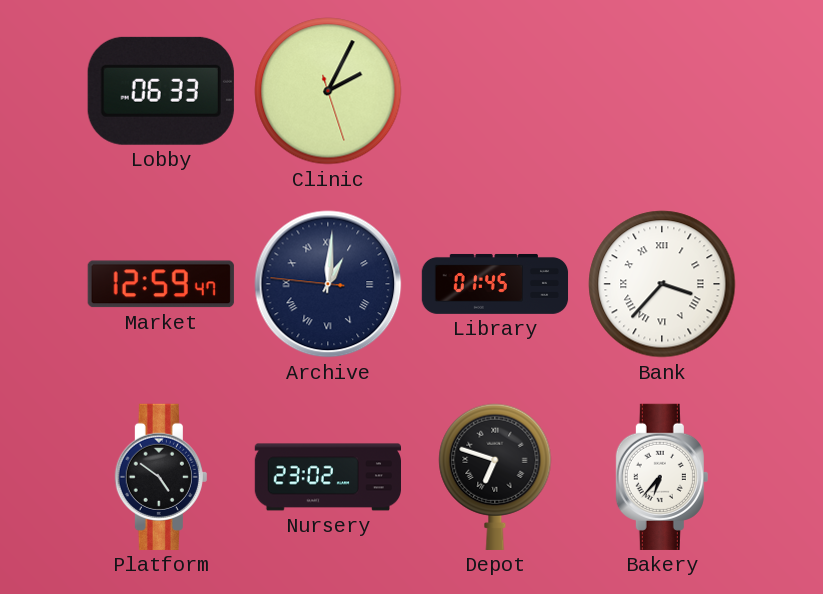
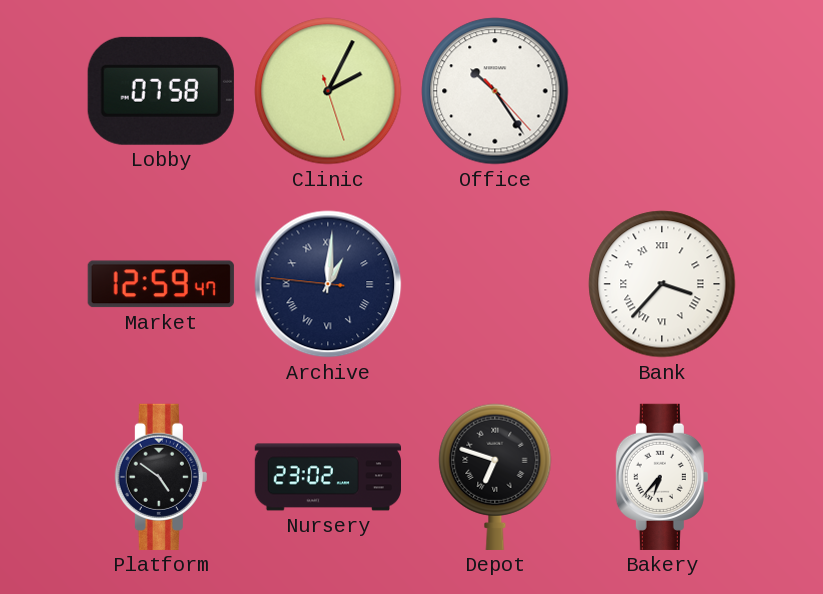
Lobby: 06:33 -> 07:58 (161, 91)
Office: none -> 10:24 (495, 91)
Library: 01:45 -> none (495, 284)
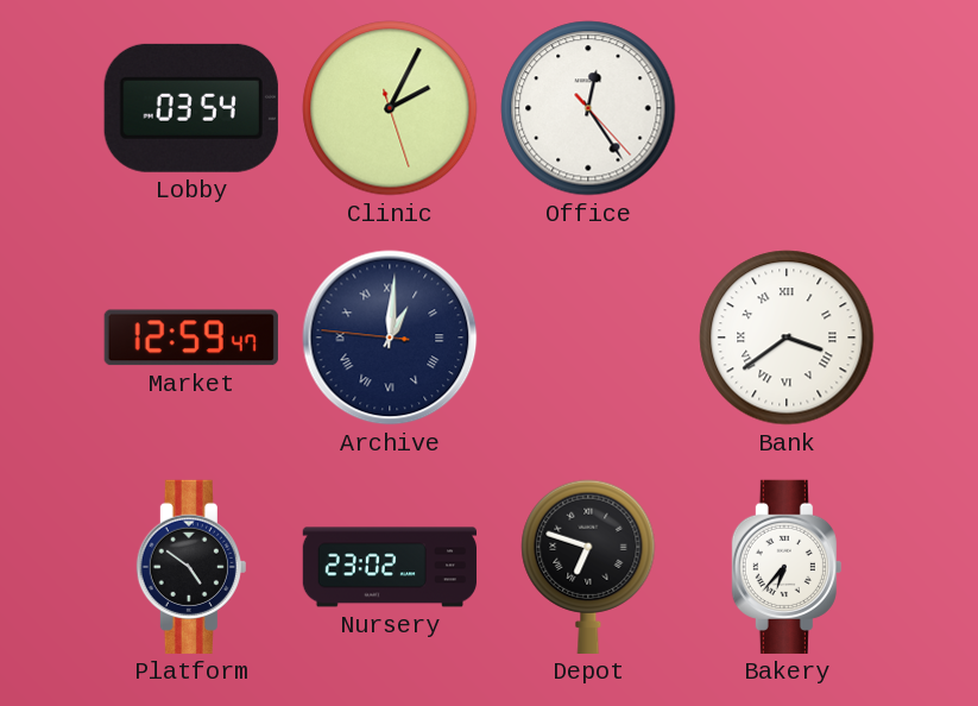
Lobby: 07:58 -> 03:54 (191, 108)
Office: 10:24 -> 12:24 (588, 108)
Bank: 3:37 -> 3:39 (787, 338)
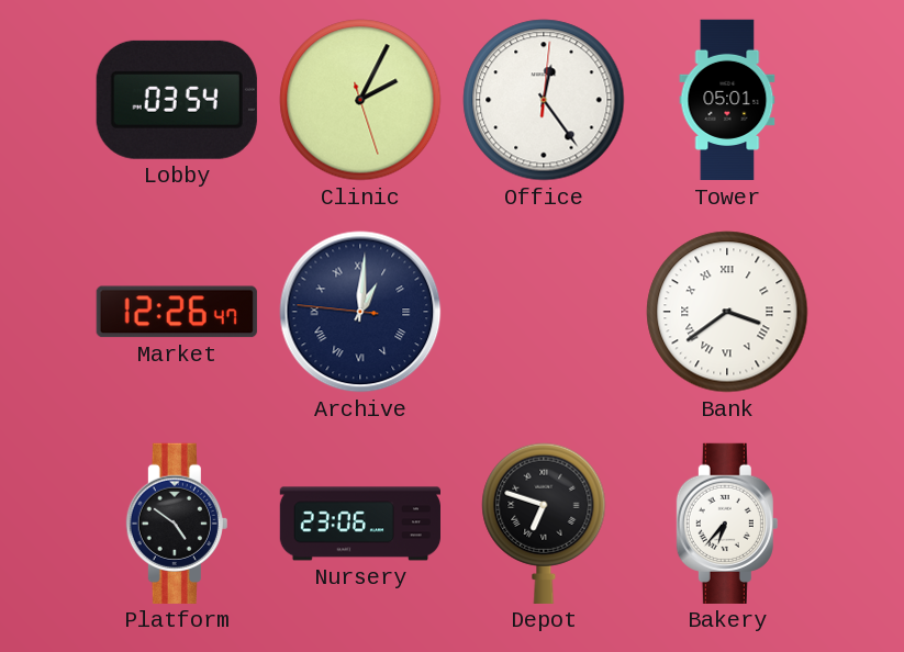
Office: 12:24:23 -> 12:24:01 (544, 100)
Tower: none -> 05:01 (727, 100)
Market: 12:59 -> 12:26 (177, 312)
Nursery: 23:02 -> 23:06 (359, 524)
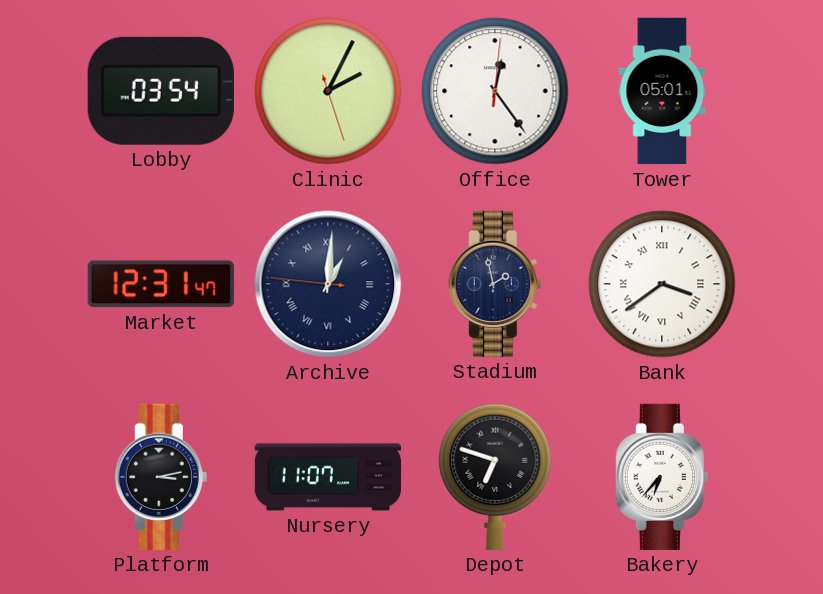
Market: 12:26 -> 12:31 (161, 284)
Stadium: none -> 1:58 (495, 284)
Platform: 4:51 -> 3:13 (161, 477)
Nursery: 23:06 -> 11:07 (327, 477)
